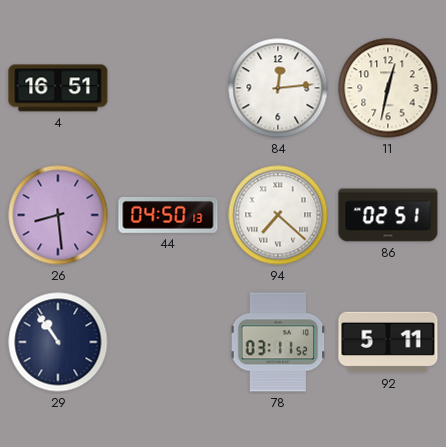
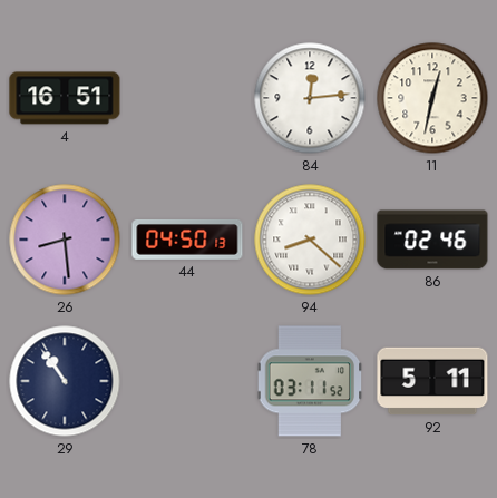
94: 7:22 -> 8:22 (310, 240)
86: 02:51 -> 02:46 (432, 240)
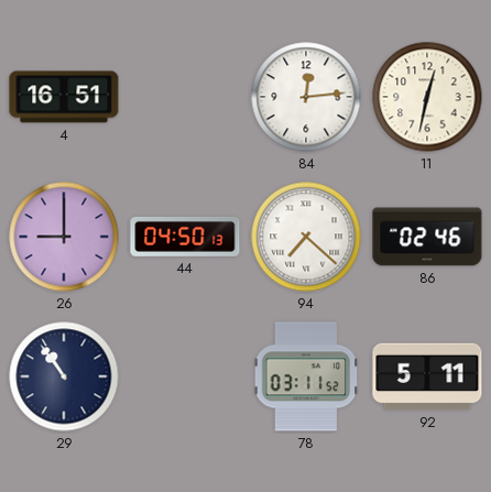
26: 8:29 -> 9:00 (64, 237)
94: 8:22 -> 7:22 (306, 237)
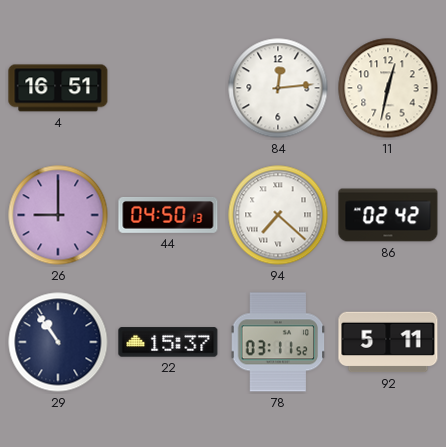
86: 02:46 -> 02:42 (388, 215)
22: none -> 15:37 (168, 342)
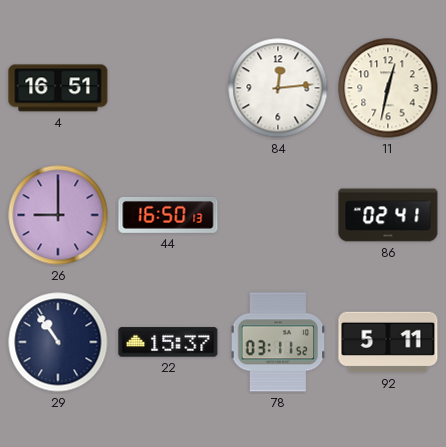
44: 04:50 -> 16:50 (168, 215)
94: 7:22 -> none (278, 215)
86: 02:42 -> 02:41 (388, 215)
